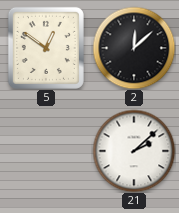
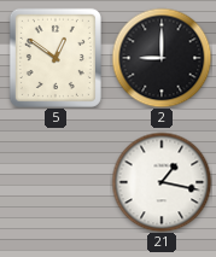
2: 12:08 -> 9:00 (162, 58)
21: 2:08 -> 1:17 (162, 182)
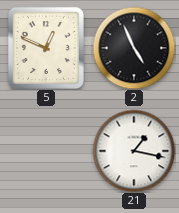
5: 12:51 -> 12:49 (46, 48)
2: 9:00 -> 4:56 (134, 48)
